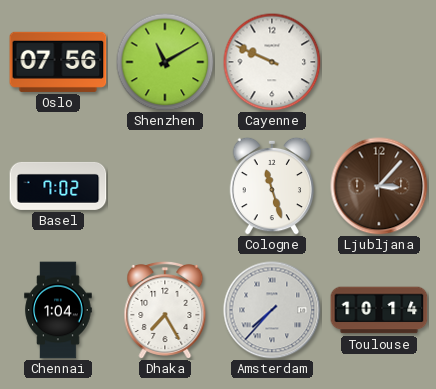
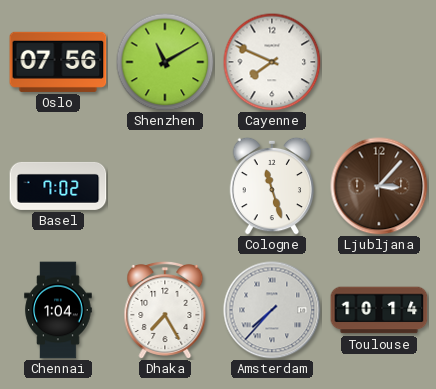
Cayenne: 9:49 -> 7:49 (272, 62)
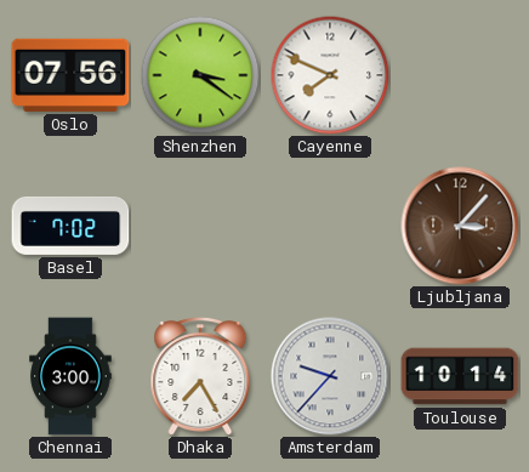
Shenzhen: 11:10 -> 3:21 (200, 75)
Cologne: 11:27 -> none (272, 186)
Chennai: 1:04 -> 3:00 (70, 376)
Amsterdam: 7:37 -> 9:37 (330, 376)
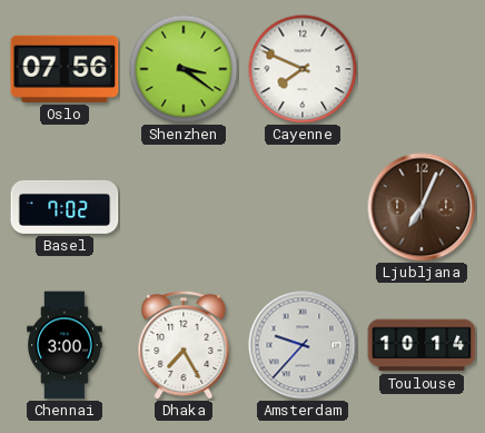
Ljubljana: 3:07 -> 7:04 (422, 207)
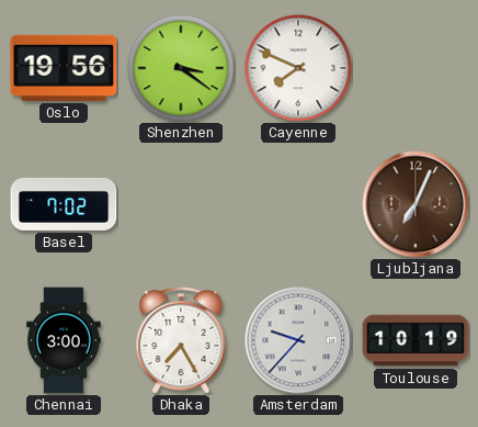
Oslo: 07:56 -> 19:56 (64, 68)
Toulouse: 10:14 -> 10:19 (416, 340)
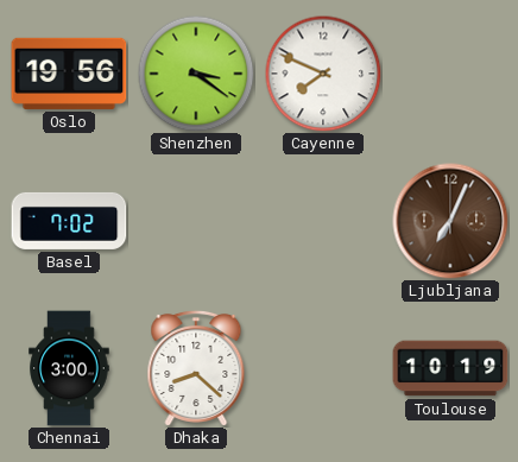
Dhaka: 7:25 -> 8:22 (196, 368)
Amsterdam: 9:37 -> none (298, 340)
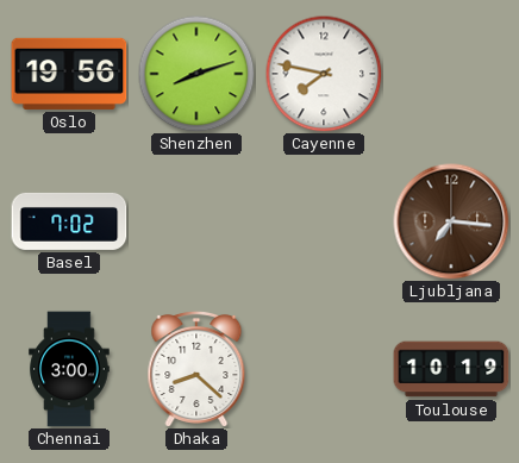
Shenzhen: 3:21 -> 8:12 (196, 74)
Cayenne: 7:49 -> 7:47 (324, 74)
Ljubljana: 7:04 -> 7:16 (451, 221)
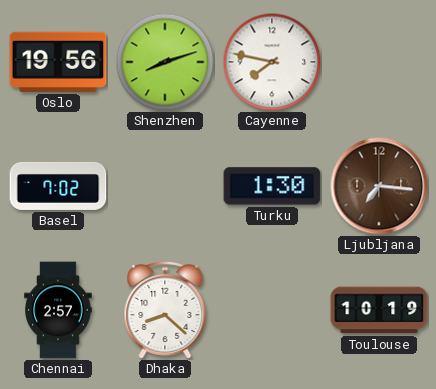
Turku: none -> 1:30 (272, 186)
Chennai: 3:00 -> 2:57 (58, 310)
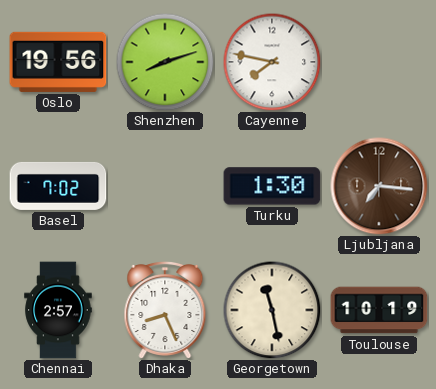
Dhaka: 8:22 -> 8:26 (165, 310)
Georgetown: none -> 11:28 (272, 310)
